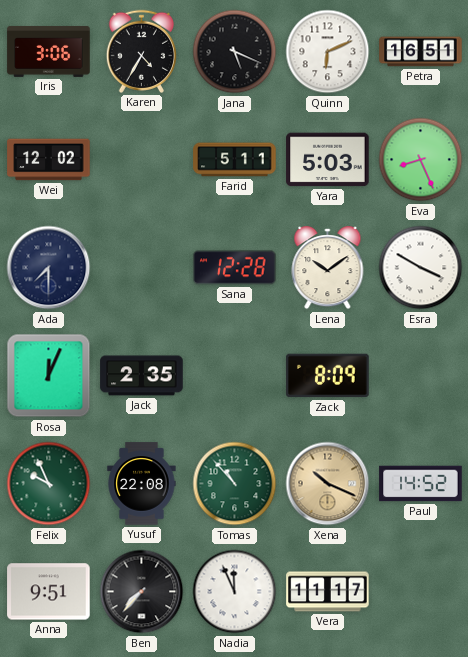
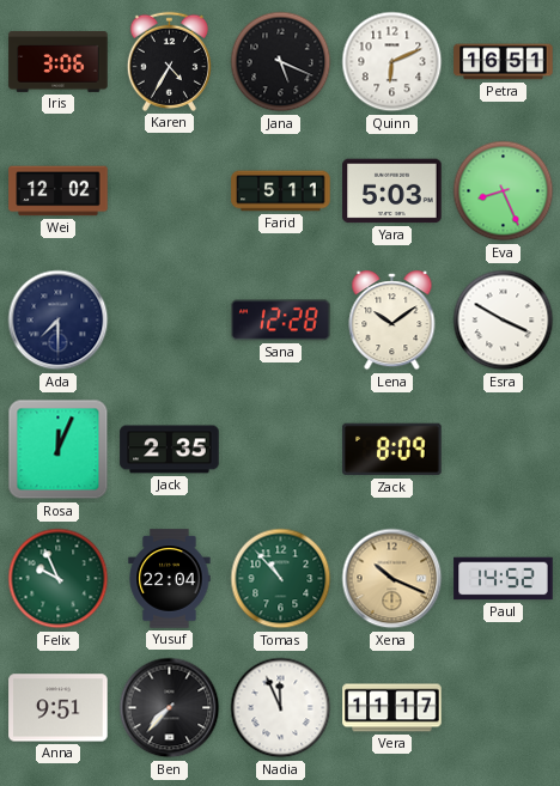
Yusuf: 22:08 -> 22:04 (170, 579)
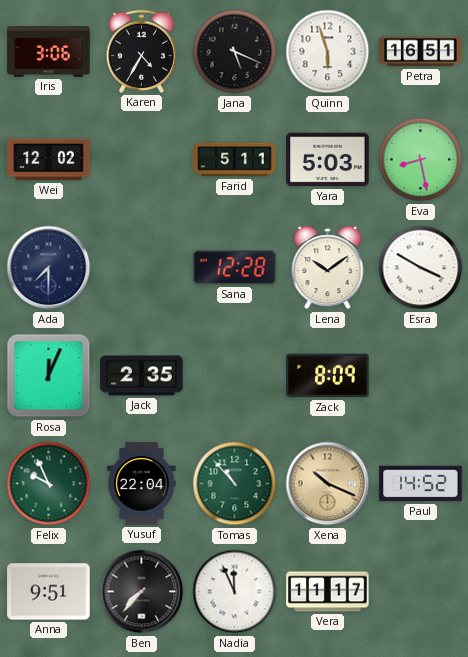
Quinn: 6:11 -> 5:57 (328, 52)
Eva: 8:26 -> 8:28 (421, 160)
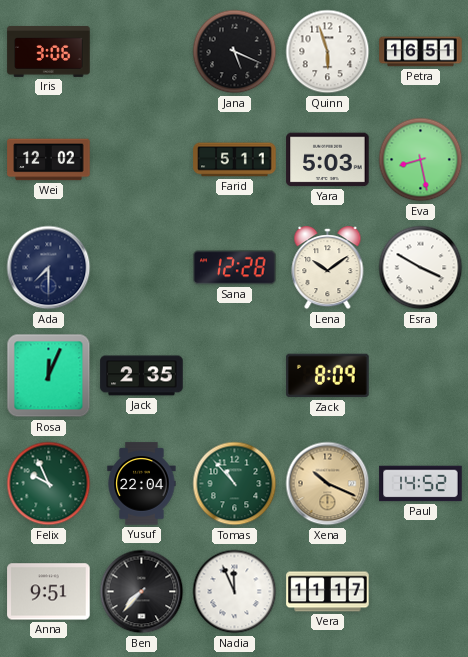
Karen: 4:35 -> none (141, 51)
